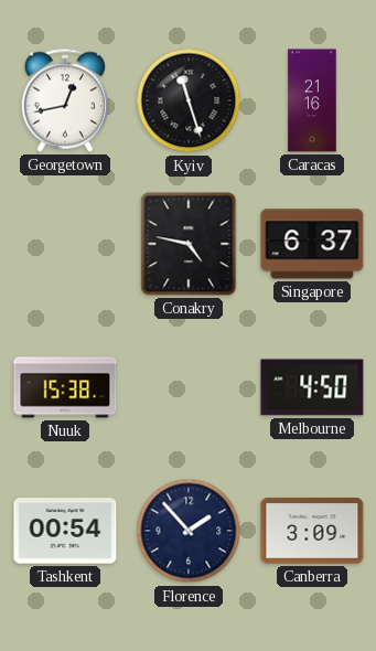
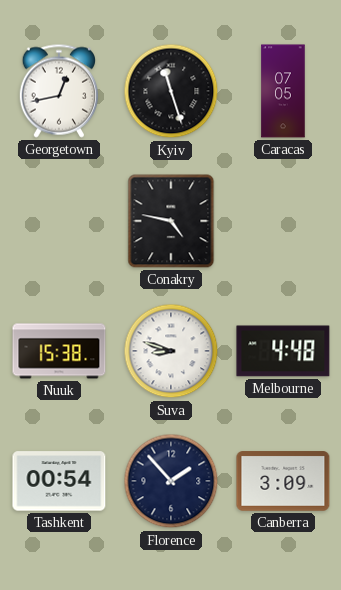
Caracas: 21:16 -> 07:05 (283, 91)
Singapore: 6:37 -> none (312, 244)
Suva: none -> 8:48 (171, 351)
Melbourne: 4:50 -> 4:48 (283, 351)
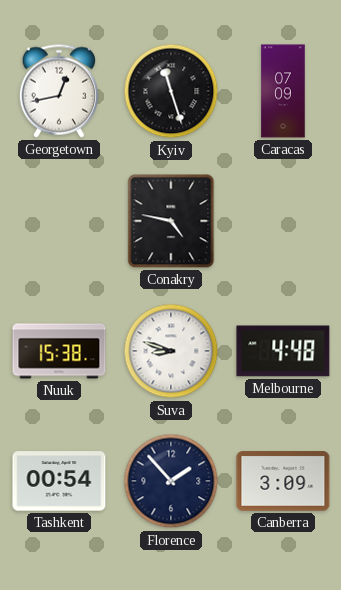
Caracas: 07:05 -> 07:09 (283, 91)
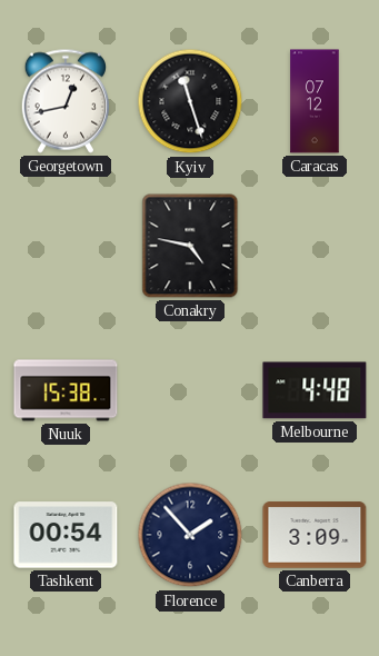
Caracas: 07:09 -> 07:12 (315, 101)
Suva: 8:48 -> none (171, 351)
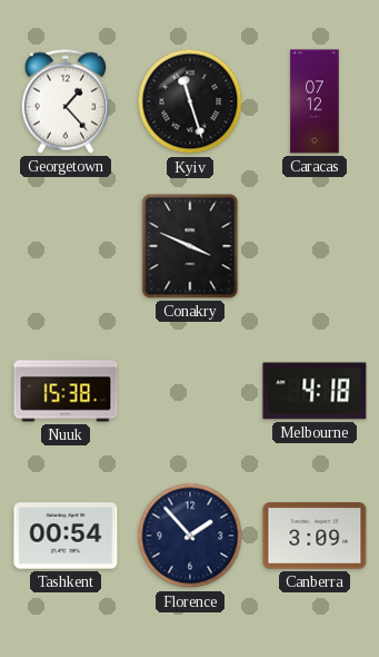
Georgetown: 12:43 -> 1:23 (64, 101)
Conakry: 4:47 -> 3:49 (190, 246)
Melbourne: 4:48 -> 4:18 (315, 391)
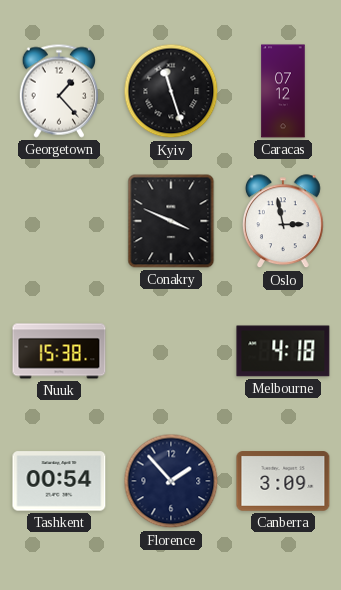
Oslo: none -> 2:58 (284, 222)
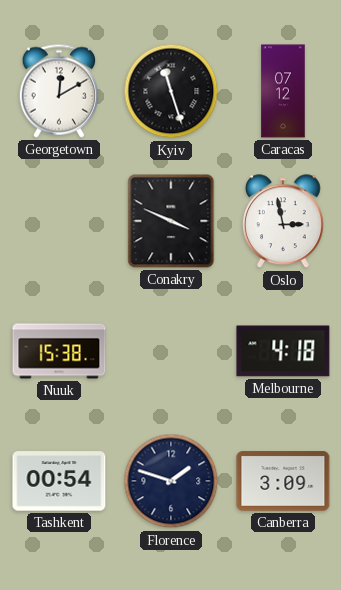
Georgetown: 1:23 -> 12:10 (58, 91)
Florence: 1:53 -> 1:48 (171, 481)
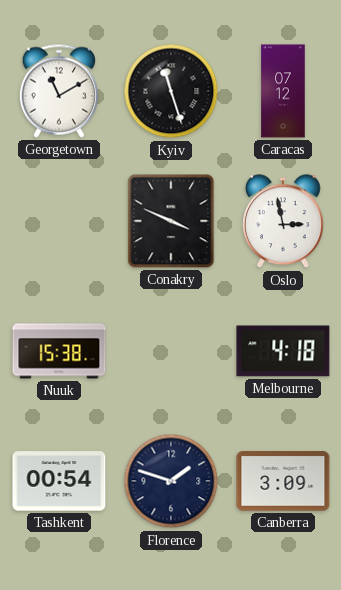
Georgetown: 12:10 -> 11:10 (58, 91)
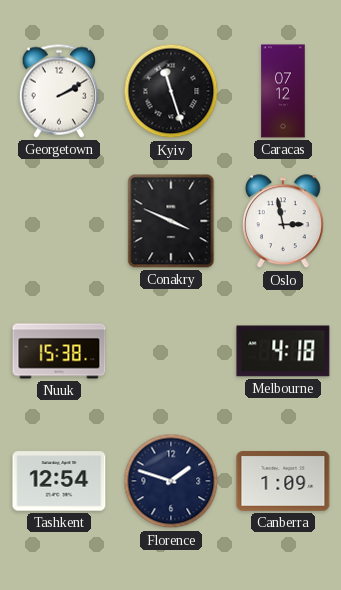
Georgetown: 11:10 -> 2:10 (58, 91)
Tashkent: 00:54 -> 12:54 (59, 481)
Canberra: 3:09 -> 1:09 (283, 481)
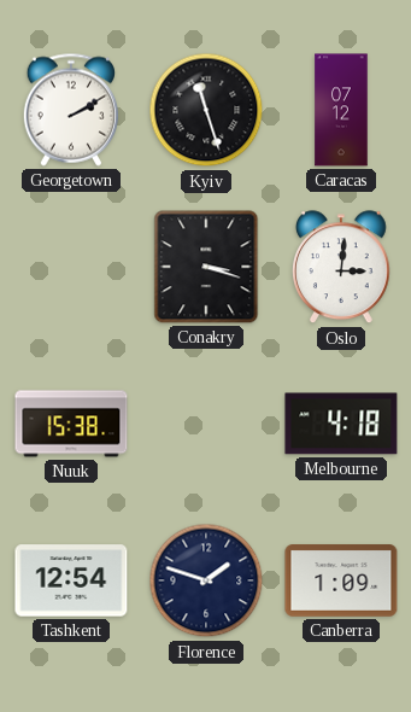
Conakry: 3:49 -> 3:18 (206, 267)
Oslo: 2:58 -> 3:01 (342, 268)
